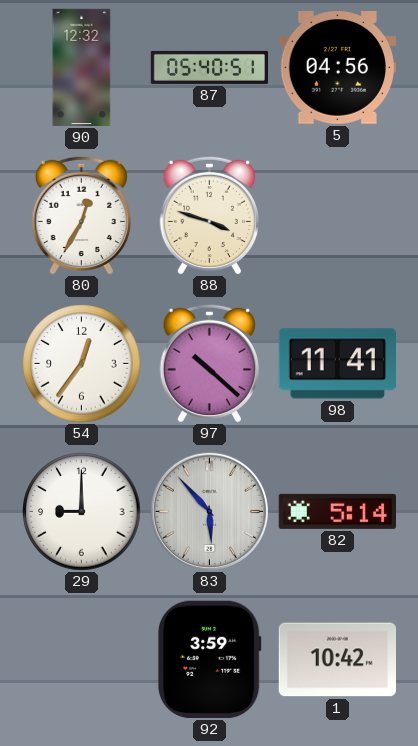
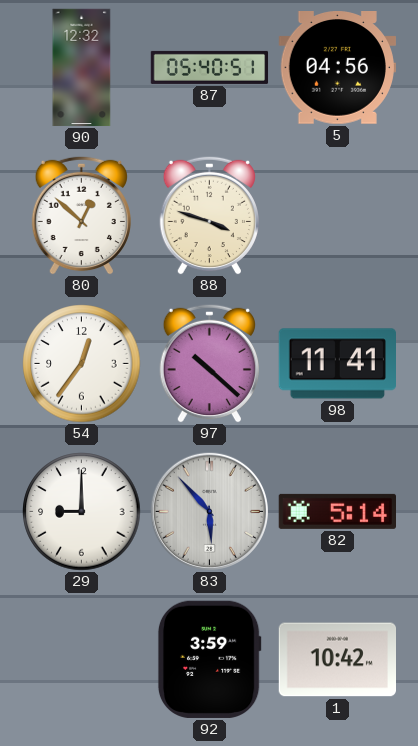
80: 12:35 -> 12:52 (81, 215)
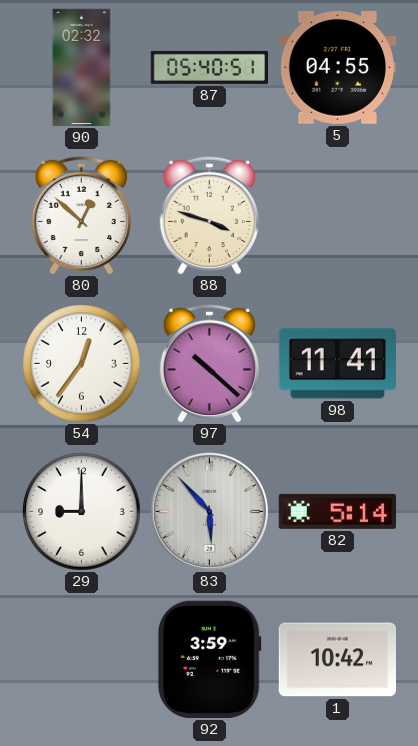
90: 12:32 -> 02:32 (82, 68)
5: 04:56 -> 04:55 (337, 68)
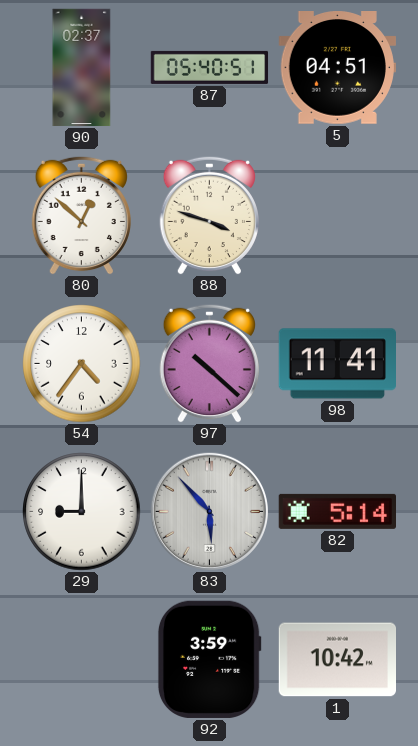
90: 02:32 -> 02:37 (82, 68)
5: 04:55 -> 04:51 (337, 68)
54: 12:36 -> 4:36 (82, 364)
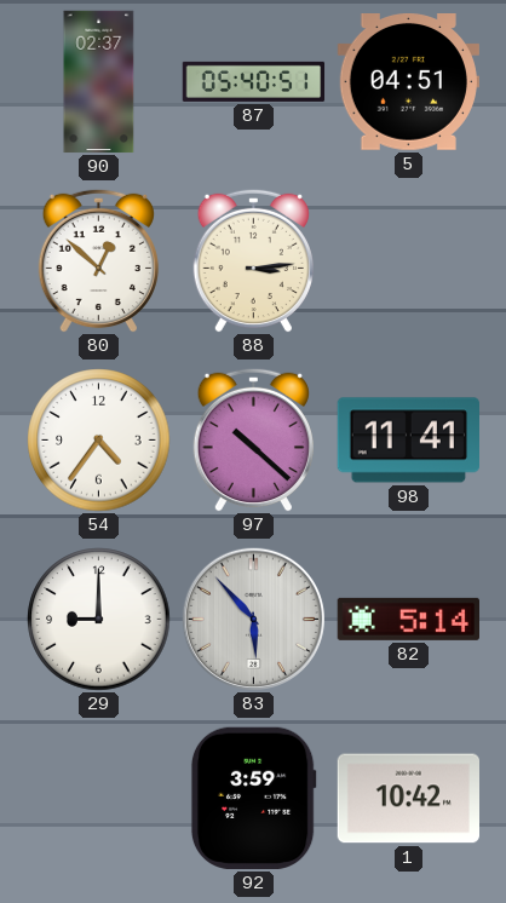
88: 3:48 -> 3:14 (253, 260)
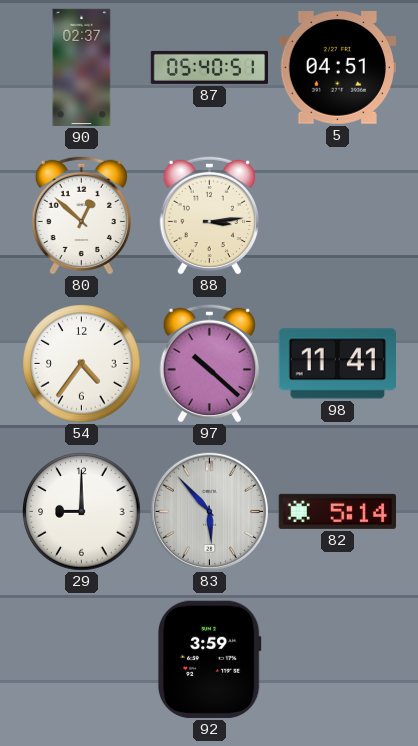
1: 10:42 -> none (408, 799)
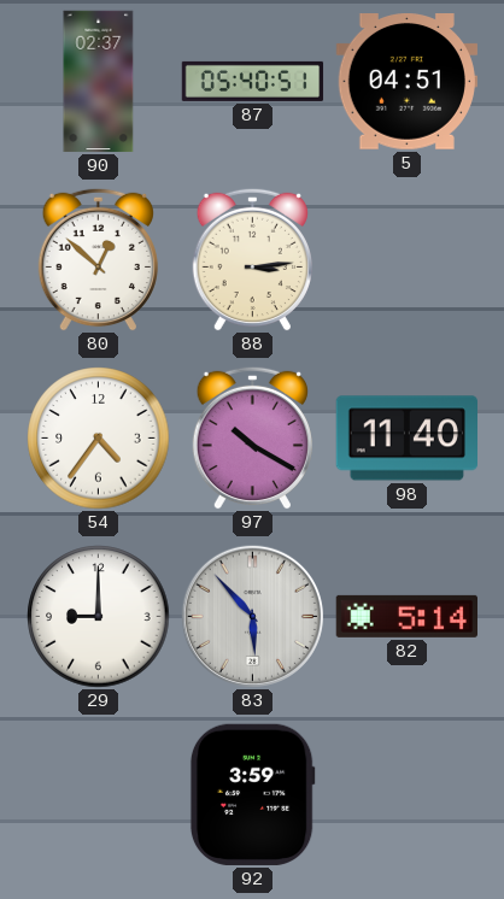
97: 10:22 -> 10:20 (252, 437)
98: 11:41 -> 11:40 (406, 439)
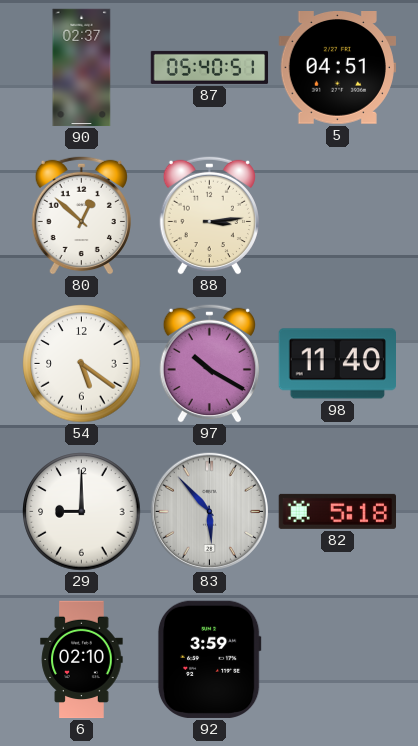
54: 4:36 -> 5:21 (82, 364)
82: 5:14 -> 5:18 (337, 511)
6: none -> 02:10 (82, 660)
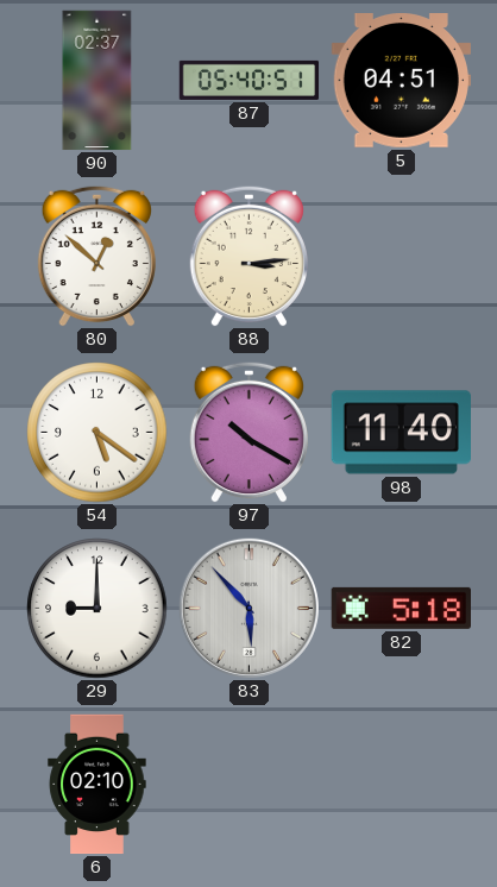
92: 3:59 -> none (209, 659)
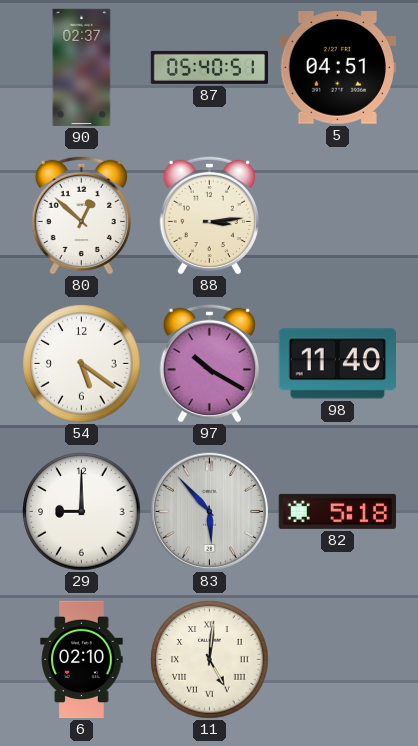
11: none -> 5:01 (210, 660)
